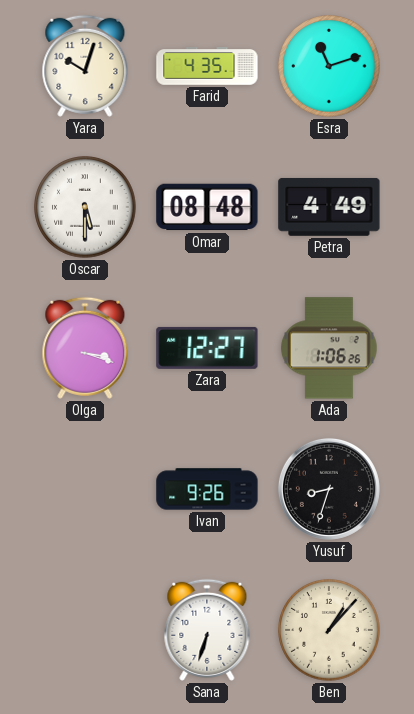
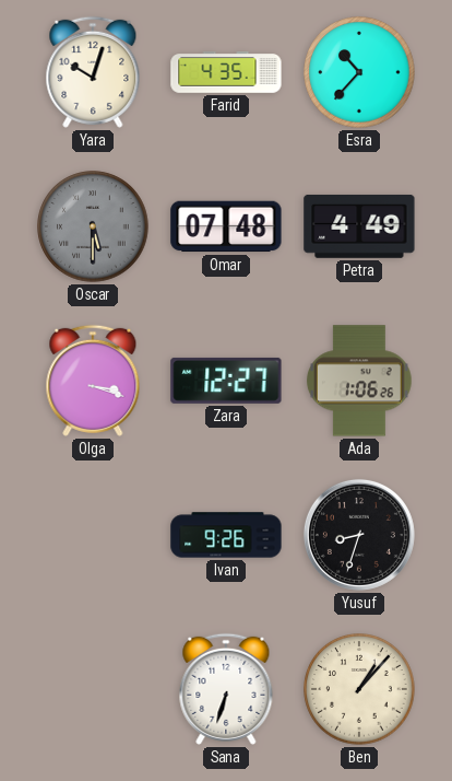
Esra: 11:12 -> 10:37 (359, 72)
Oscar dial: white -> grey (93, 226)
Omar: 08:48 -> 07:48 (226, 226)
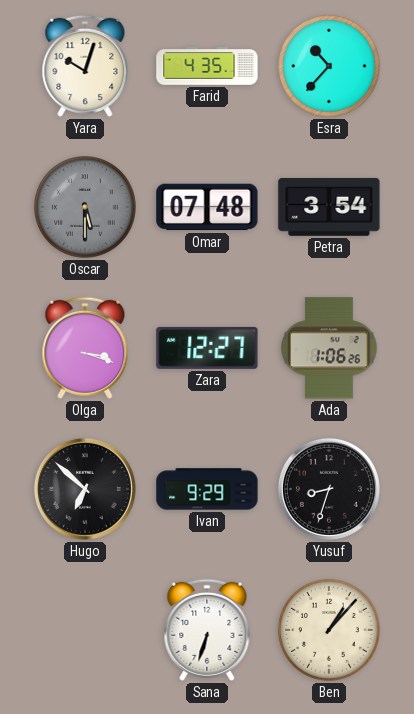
Petra: 4:49 -> 3:54 (329, 207)
Hugo: none -> 6:52 (85, 489)
Ivan: 9:26 -> 9:29 (207, 489)
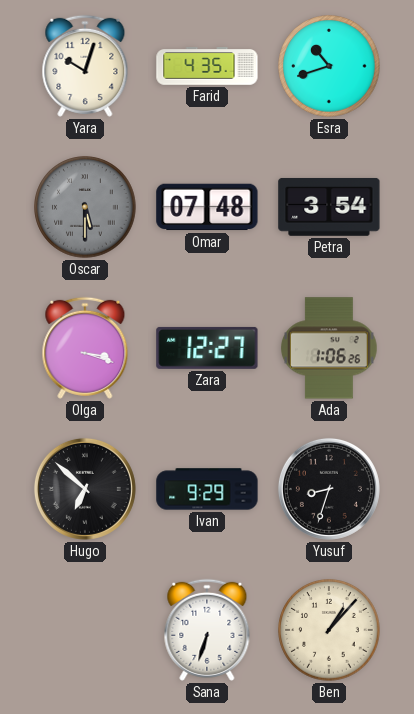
Esra: 10:37 -> 10:42 (329, 66)
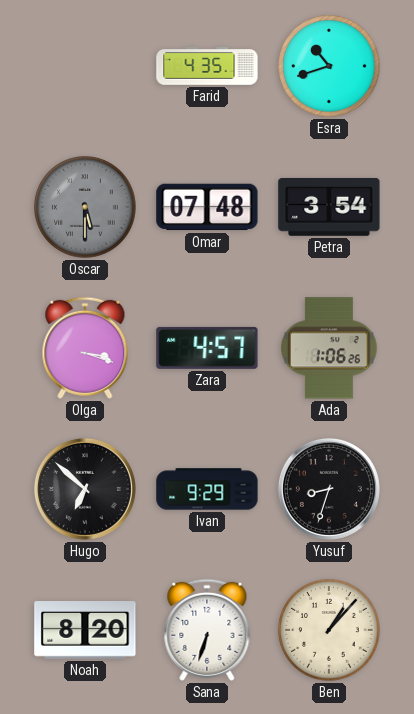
Yara: 10:03 -> none (85, 66)
Zara: 12:27 -> 4:57 (207, 348)
Noah: none -> 8:20 (85, 630)
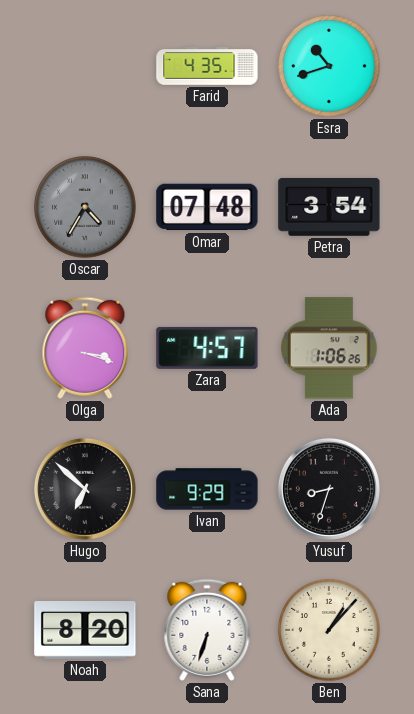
Oscar: 5:30 -> 4:35 (85, 207)
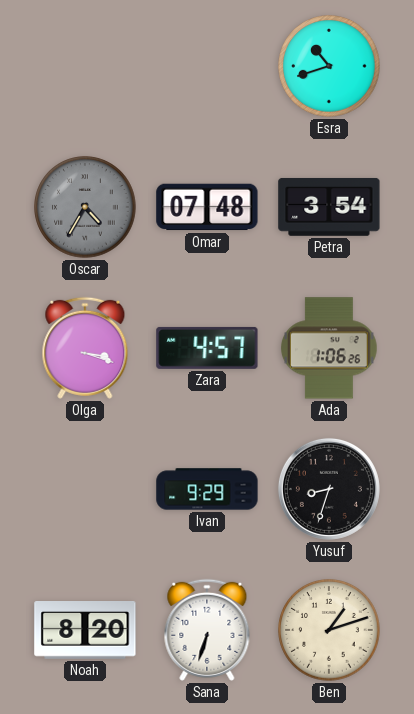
Farid: 4:35 -> none (207, 66)
Hugo: 6:52 -> none (85, 489)
Ben: 1:07 -> 1:12 (329, 630)
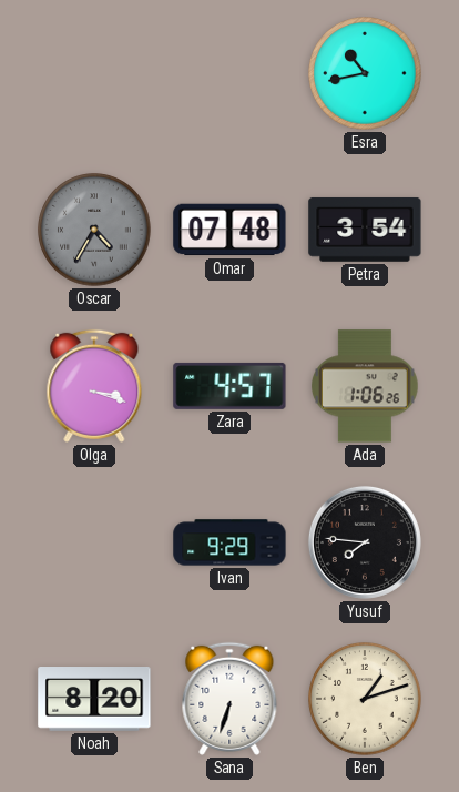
Esra: 10:42 -> 10:43 (365, 73)
Yusuf: 8:33 -> 7:46 (365, 542)
